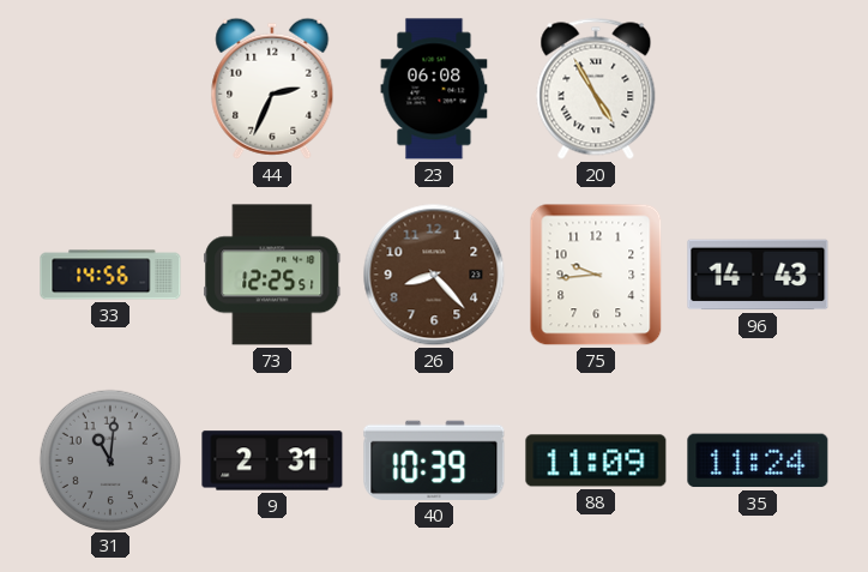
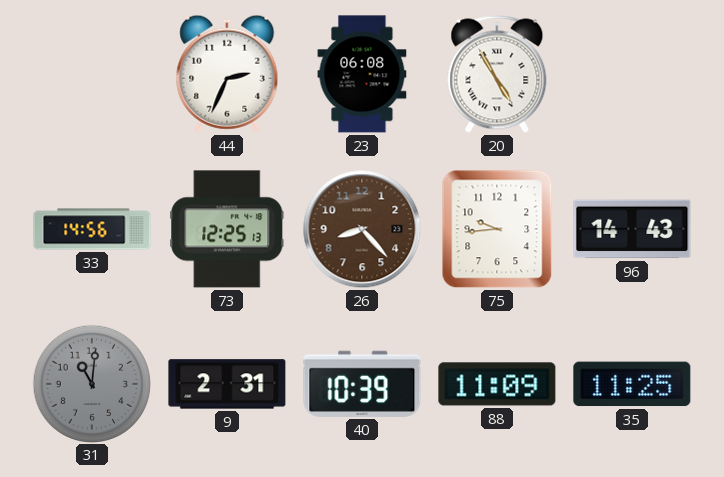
73: 12:25:51 -> 12:25:13 (227, 229)
35: 11:24 -> 11:25 (632, 384)
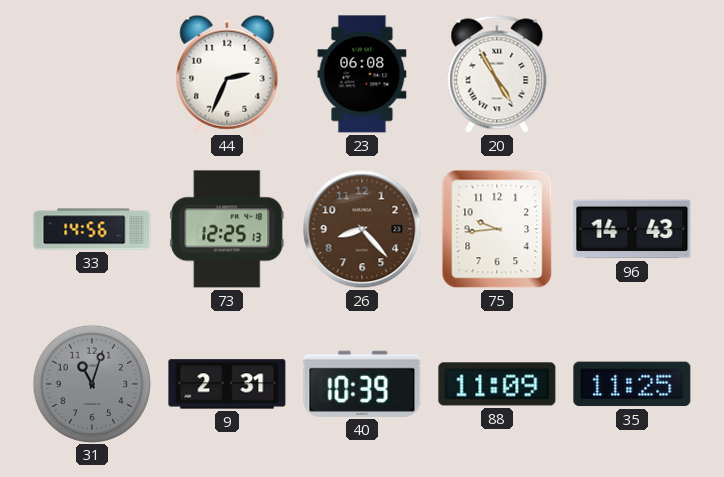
31: 11:01 -> 11:03 (91, 383)
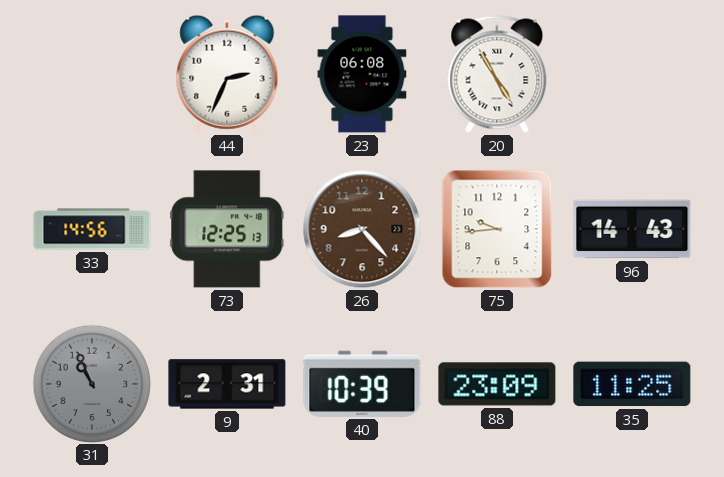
31: 11:03 -> 10:56 (91, 383)
88: 11:09 -> 23:09 (497, 384)
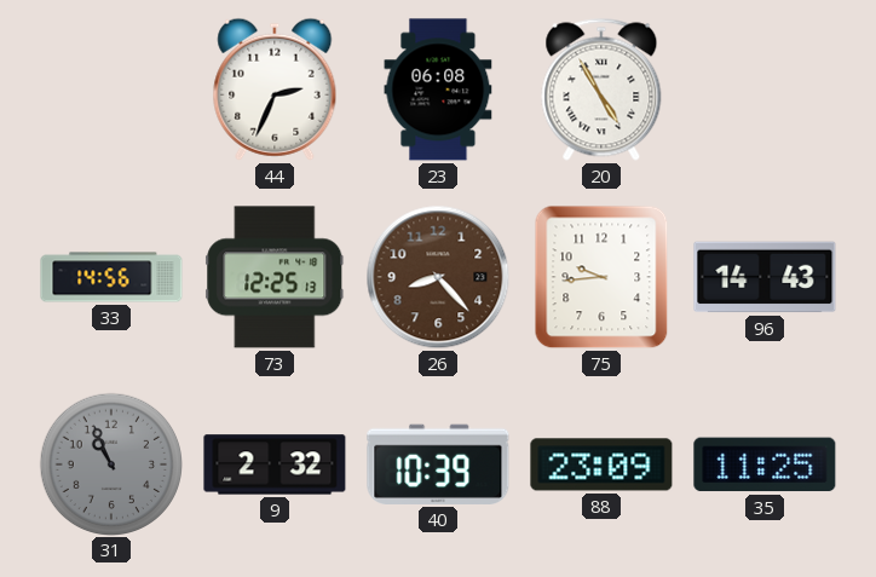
9: 2:31 -> 2:32 (275, 465)
